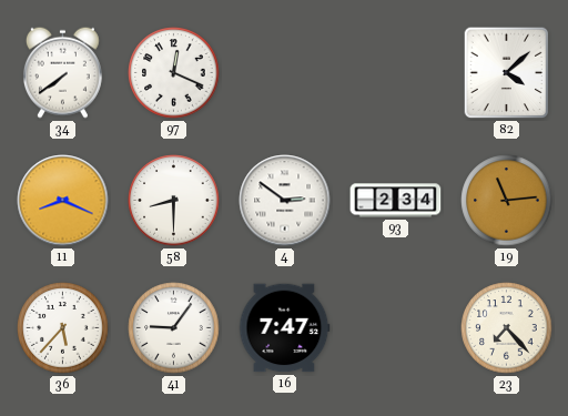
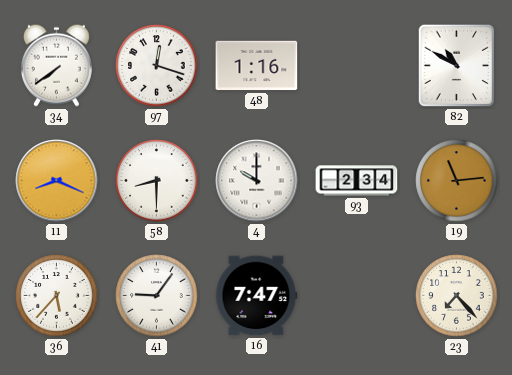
97: 12:19 -> 12:18 (157, 66)
48: none -> 1:16 (257, 66)
82: 4:08 -> 10:50 (457, 66)
4: 2:51 -> 10:00 (257, 181)
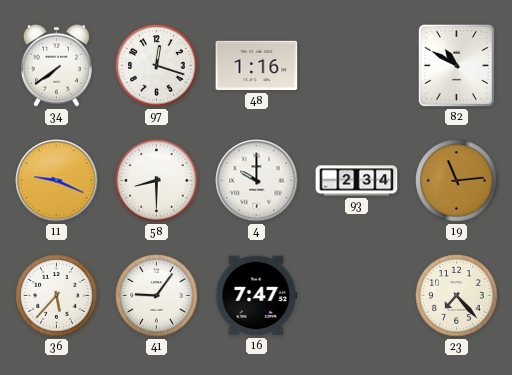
11: 8:19 -> 9:19 (57, 181)
